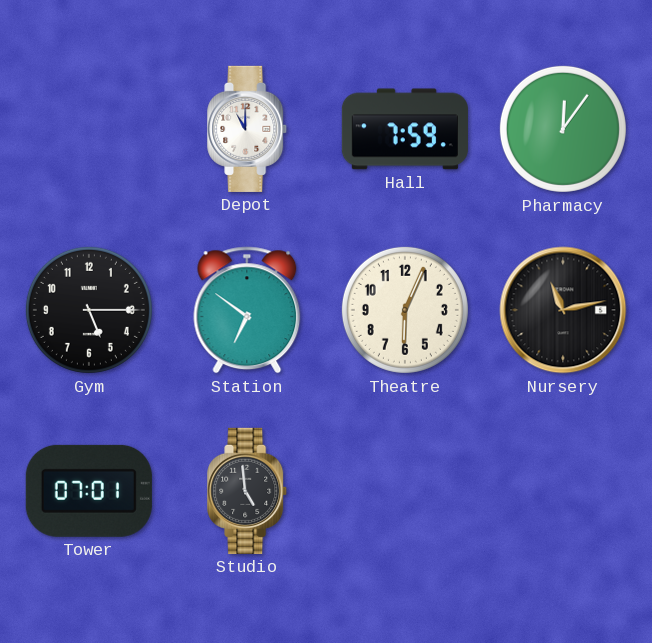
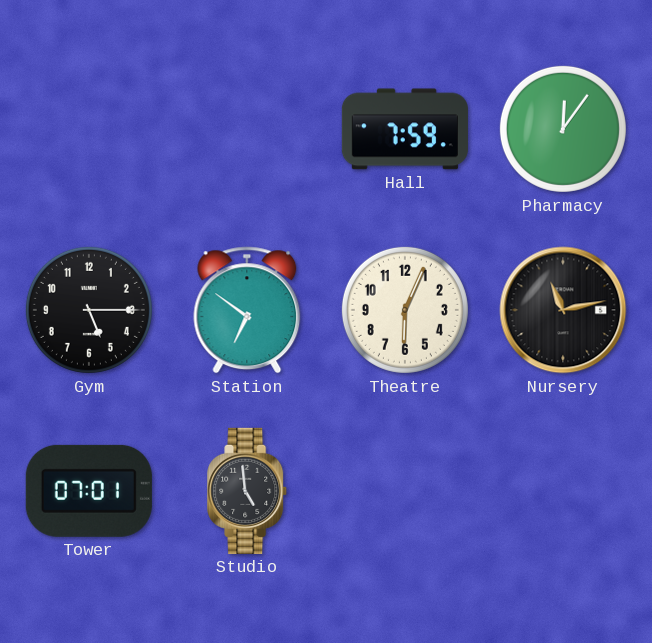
Depot: 11:00 -> none (248, 129)
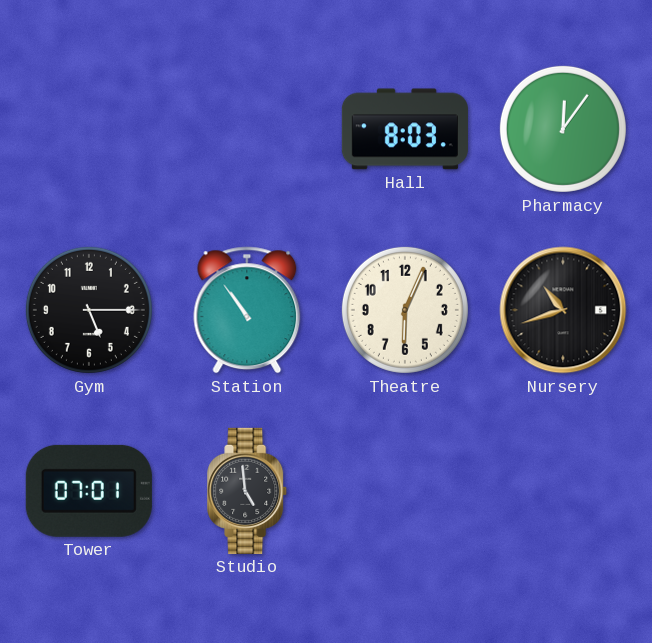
Hall: 7:59 -> 8:03 (405, 129)
Station: 6:51 -> 10:54 (247, 310)
Nursery: 11:13 -> 10:42 (563, 310)
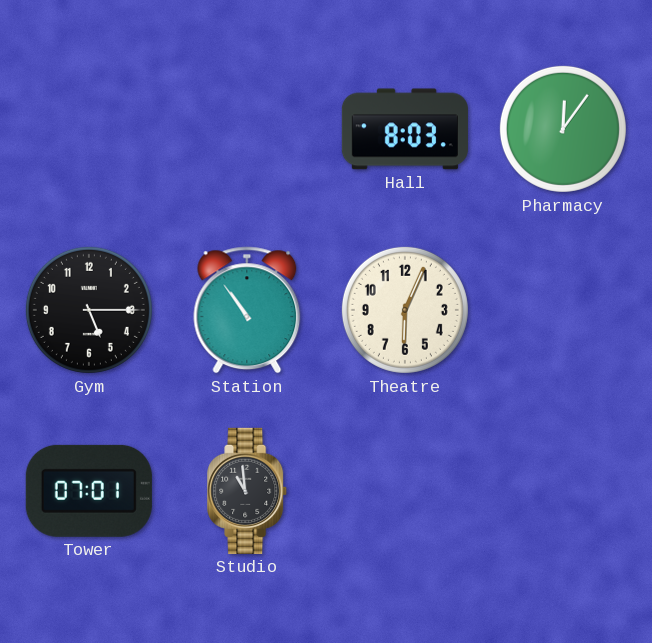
Nursery: 10:42 -> none (563, 310)
Studio: 4:59 -> 10:59 (248, 491)
